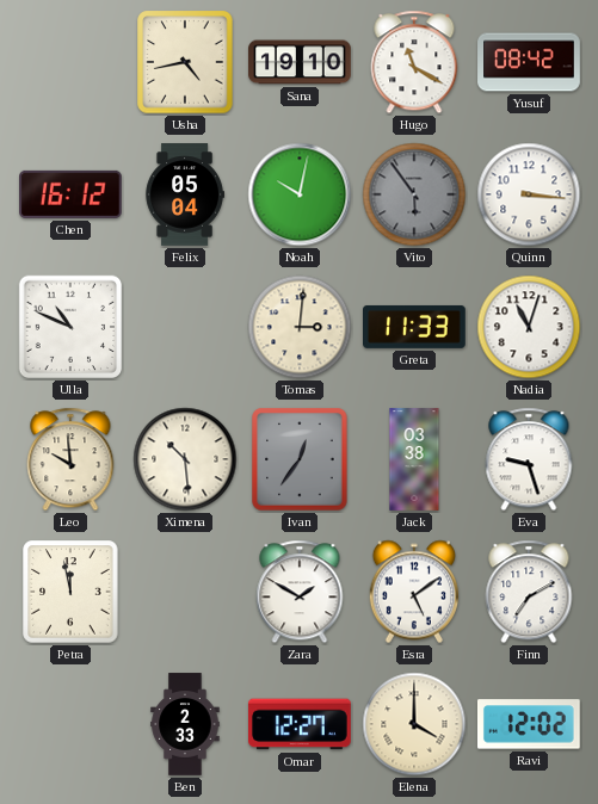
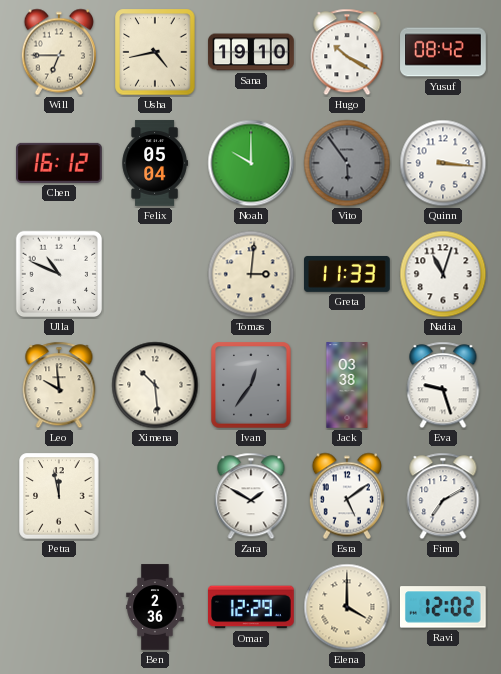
Will: none -> 6:45 (58, 52)
Hugo: 11:20 -> 10:20 (347, 52)
Noah: 10:02 -> 10:00 (251, 163)
Ben: 2:33 -> 2:36 (155, 607)
Omar: 12:27 -> 12:29 (252, 607)
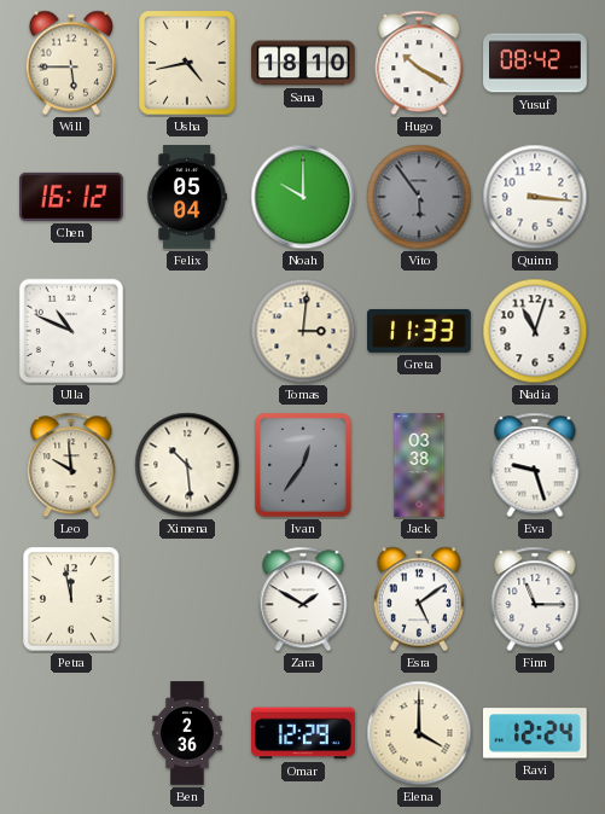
Will: 6:45 -> 5:45 (70, 63)
Sana: 19:10 -> 18:10 (303, 63)
Finn: 7:10 -> 11:15 (535, 599)
Ravi: 12:02 -> 12:24 (535, 733)
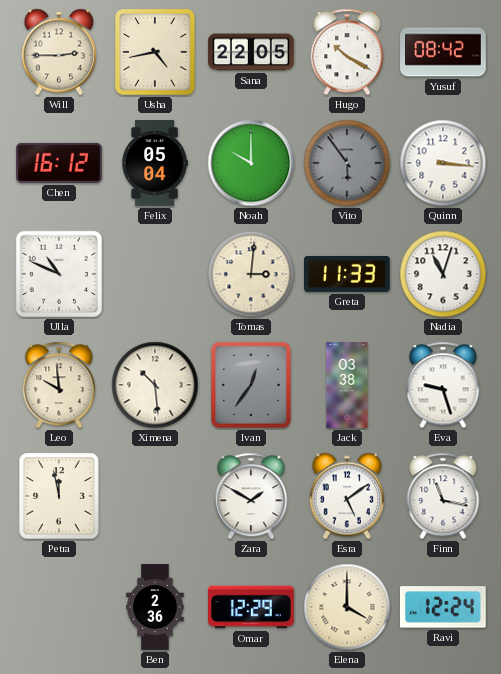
Will: 5:45 -> 2:45 (58, 52)
Sana: 18:10 -> 22:05 (251, 52)
Finn: 11:15 -> 11:17 (443, 496)
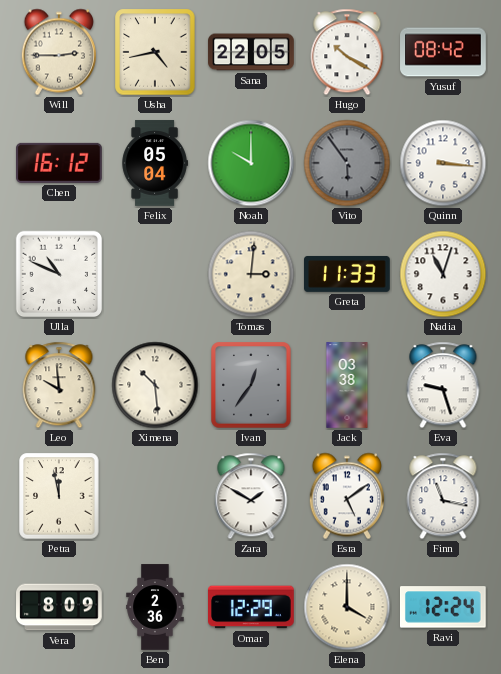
Vera: none -> 8:09 (59, 607)
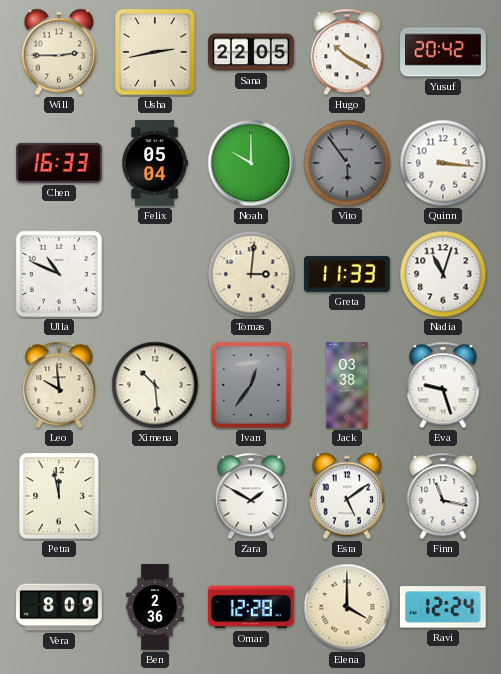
Usha: 4:43 -> 2:43 (155, 52)
Yusuf: 08:42 -> 20:42 (443, 52)
Chen: 16:12 -> 16:33 (60, 163)
Omar: 12:29 -> 12:28 (252, 607)
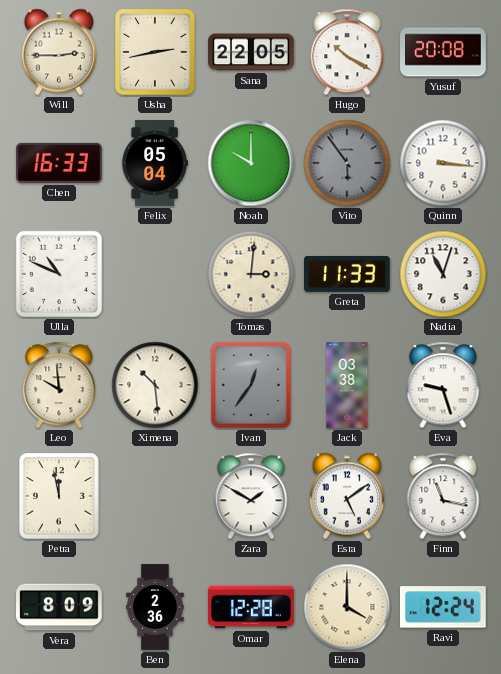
Yusuf: 20:42 -> 20:08 (443, 52)
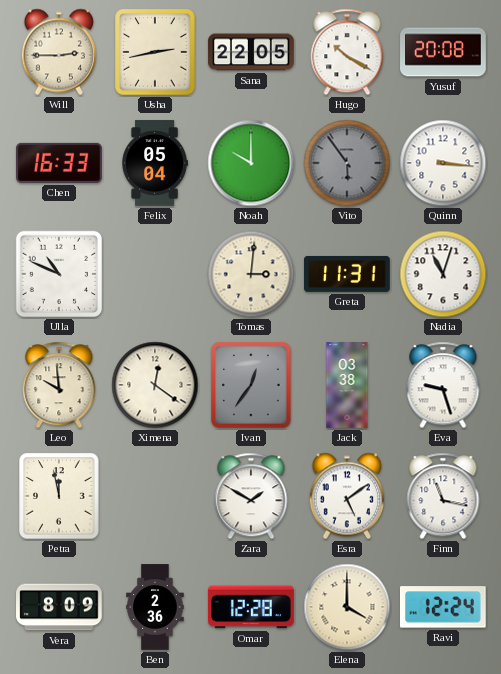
Greta: 11:33 -> 11:31 (347, 274)
Ximena: 10:29 -> 12:21 (155, 385)
